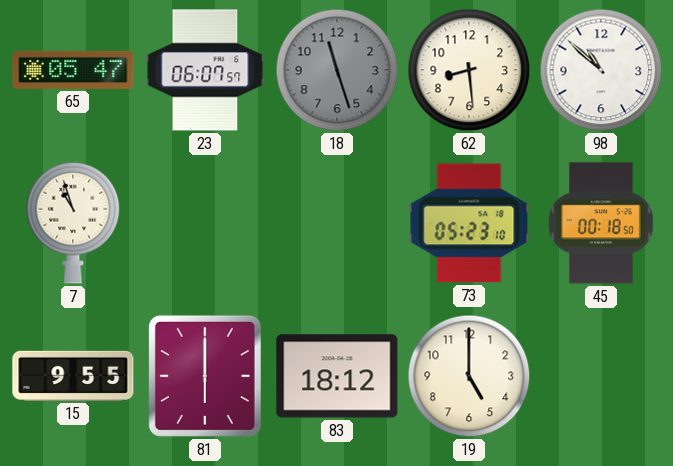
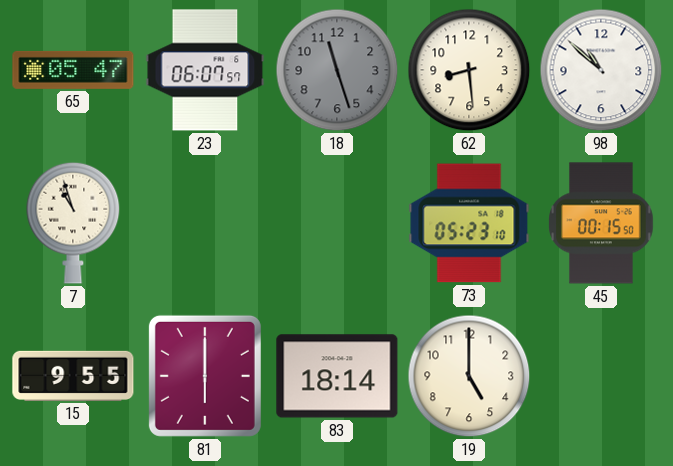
45: 00:18 -> 00:15 (601, 223)
83: 18:12 -> 18:14 (337, 376)
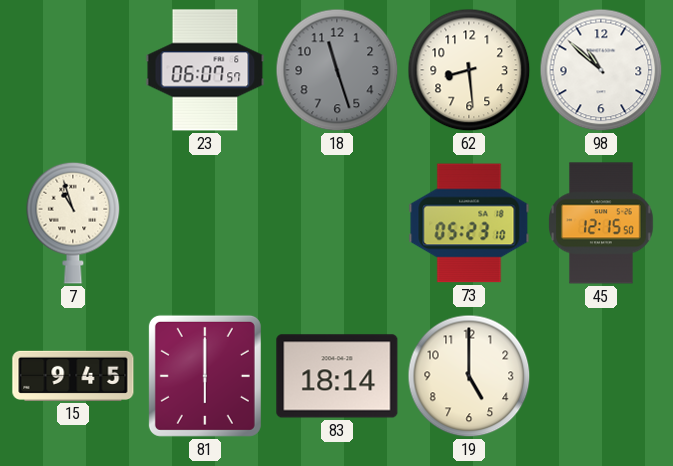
65: 05:47 -> none (73, 70)
45: 00:15 -> 12:15 (601, 223)
15: 9:55 -> 9:45 (73, 376)
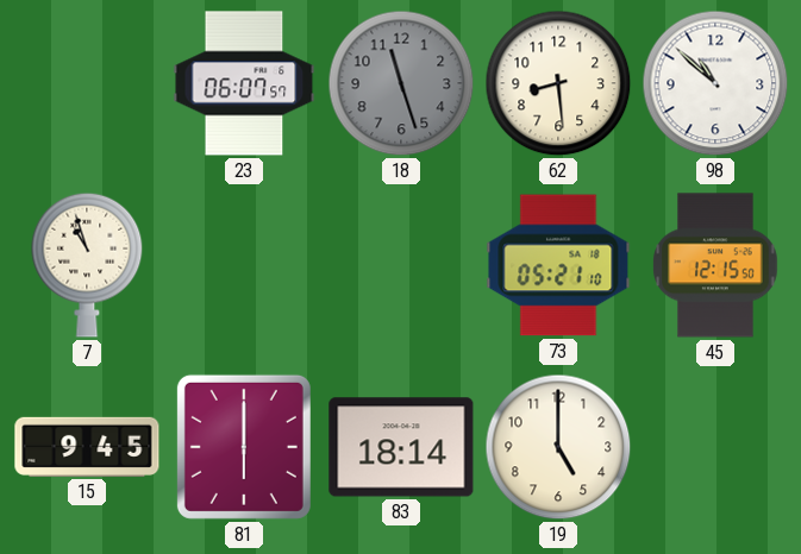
73: 05:23 -> 05:21 (558, 265)
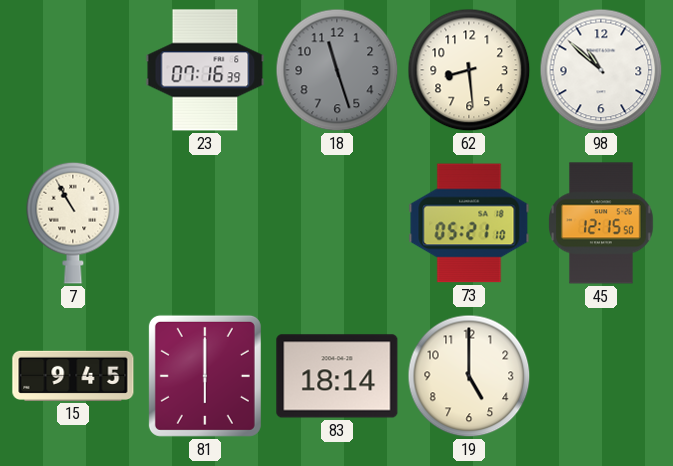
23: 06:07 -> 07:16 (205, 70)
7: 10:57 -> 10:55 (73, 223)
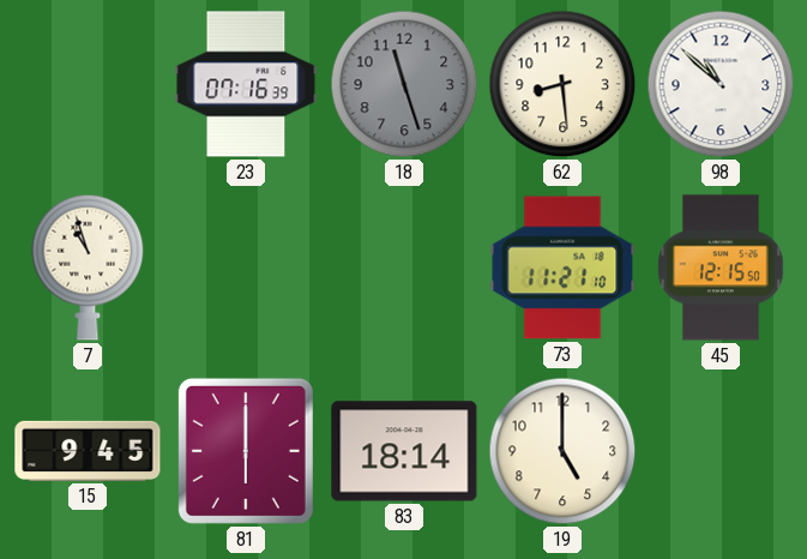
7: 10:55 -> 10:57 (88, 268)
73: 05:21 -> 11:21 (562, 268)
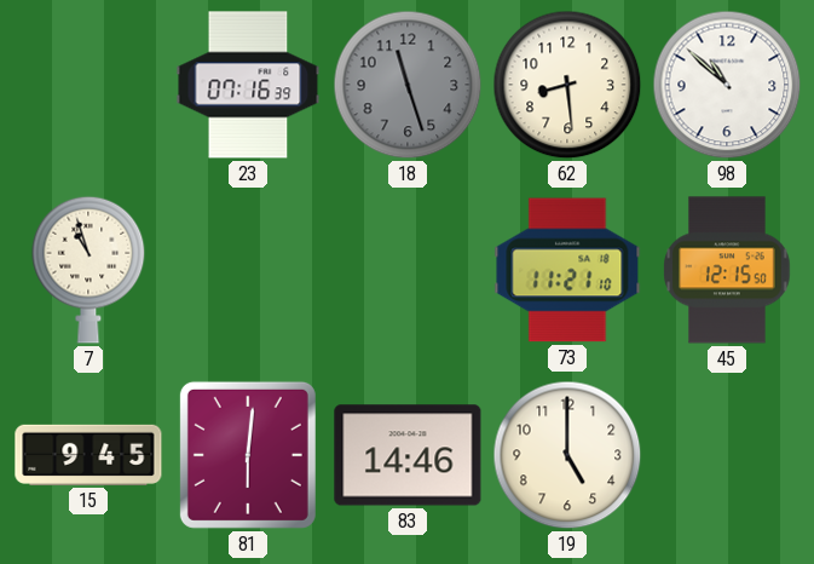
81: 6:00 -> 6:01 (248, 455)
83: 18:14 -> 14:46 (408, 455)
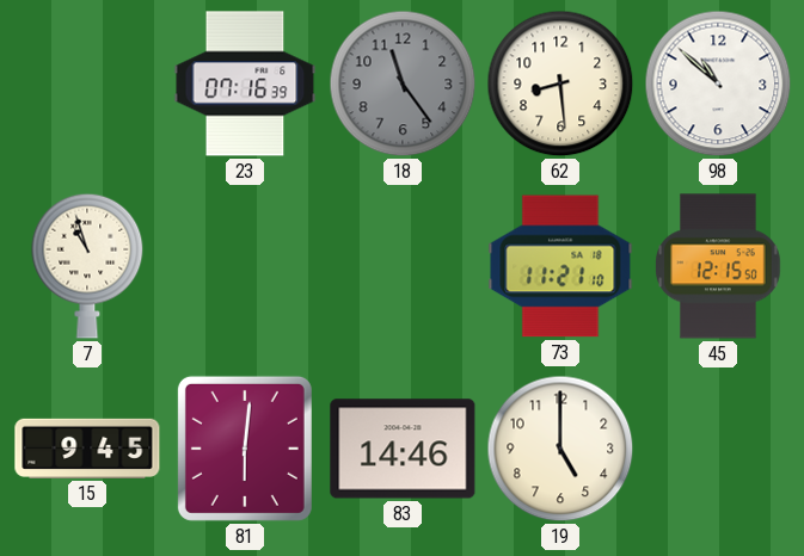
18: 11:27 -> 11:24 (403, 84)
